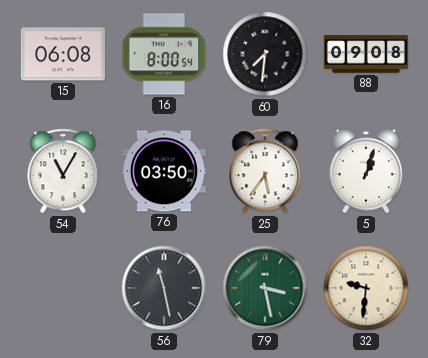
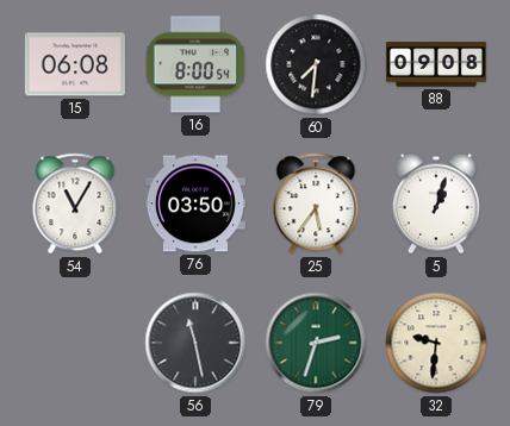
79: 3:28 -> 2:33 (316, 343)
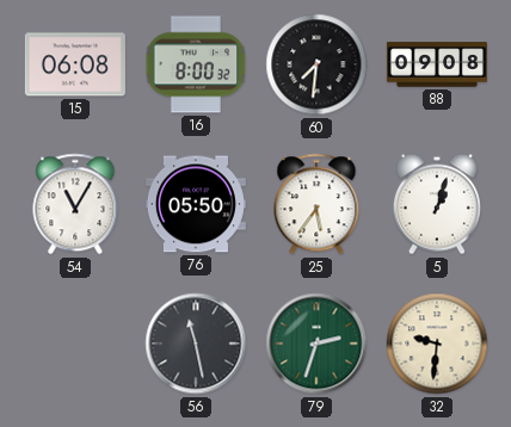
16: 8:00:54 -> 8:00:32 (196, 64)
76: 03:50 -> 05:50 (196, 204)
